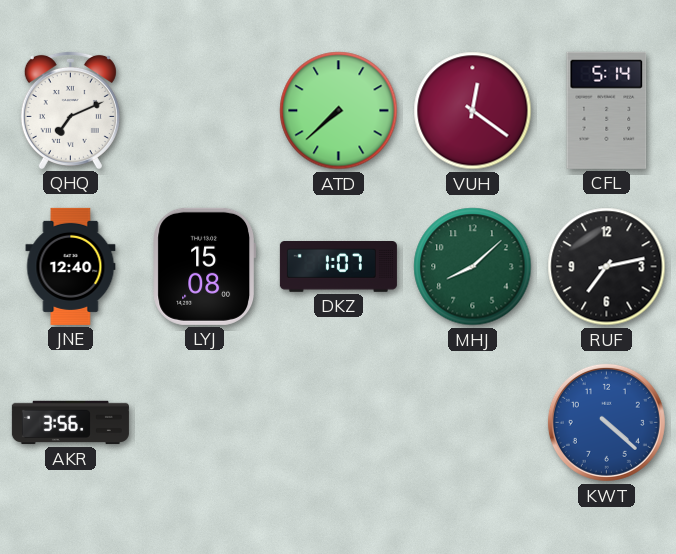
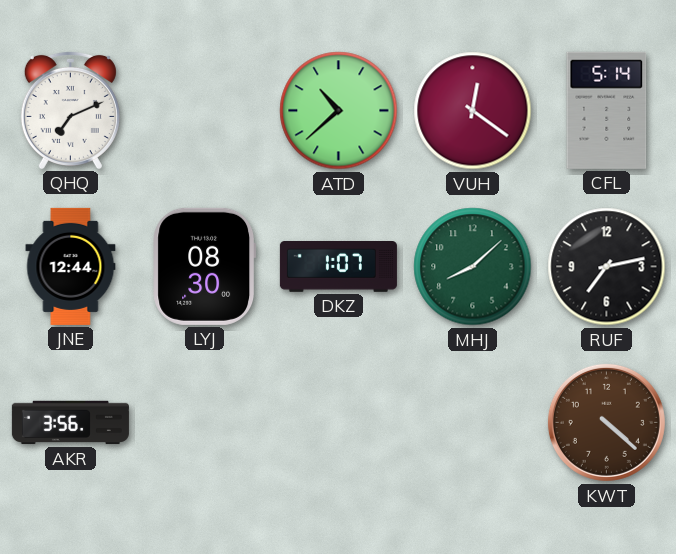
ATD: 7:38 -> 10:38 (339, 111)
JNE: 12:40 -> 12:44 (71, 266)
LYJ: 15:08 -> 08:30 (205, 266)
KWT dial: blue -> brown (606, 422)
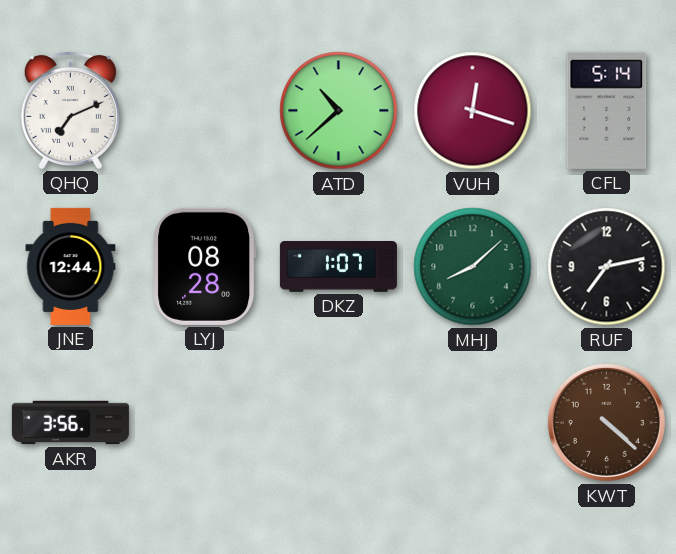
VUH: 12:21 -> 12:18 (473, 111)
LYJ: 08:30 -> 08:28 (205, 266)
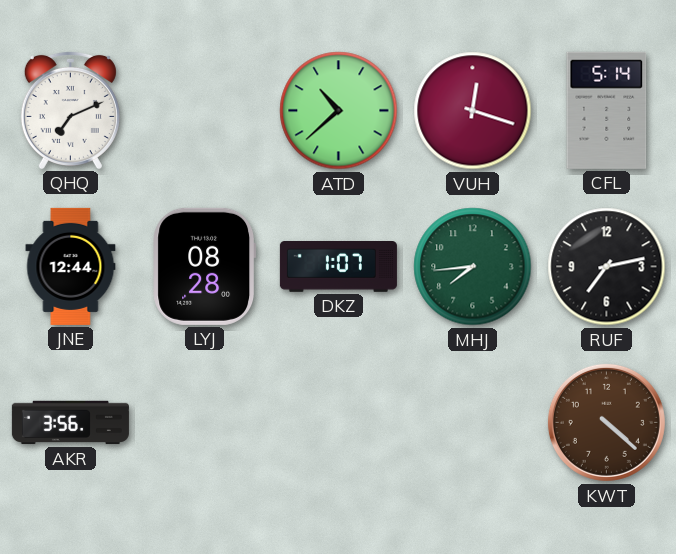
MHJ: 8:08 -> 7:44 (473, 267)
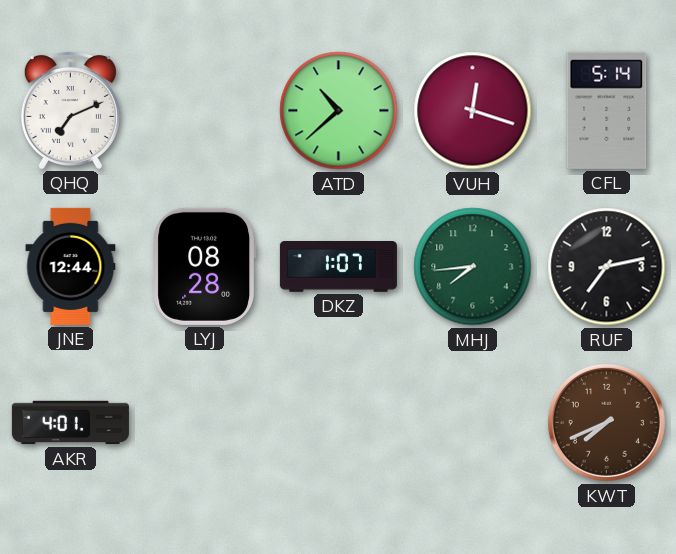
AKR: 3:56 -> 4:01 (70, 423)
KWT: 4:22 -> 7:41 (606, 422)
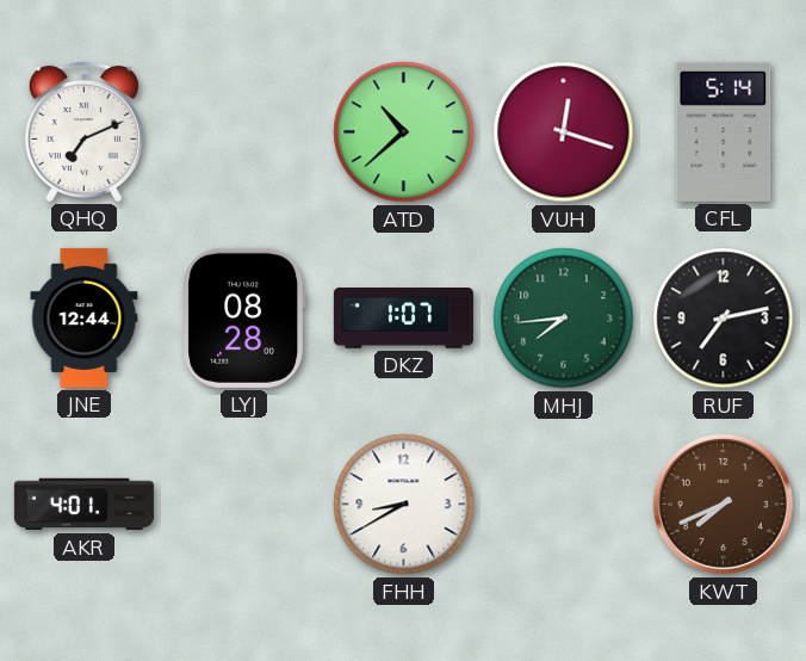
FHH: none -> 8:40 (404, 505)
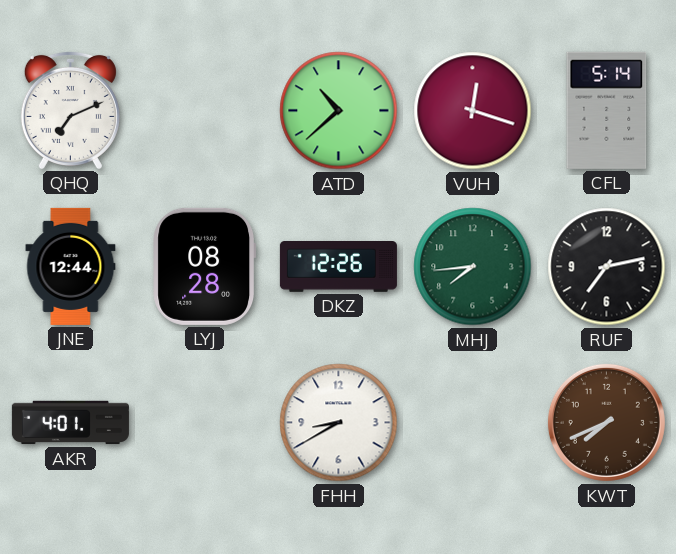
DKZ: 1:07 -> 12:26 (338, 267)
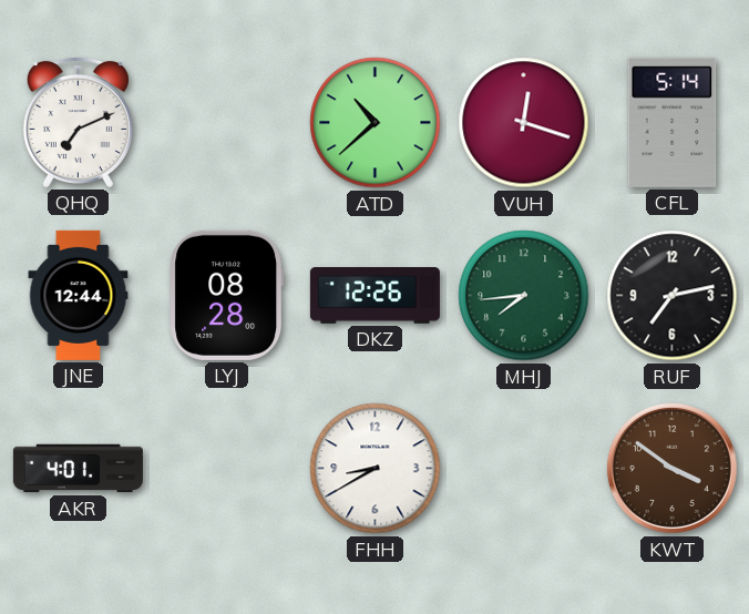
KWT: 7:41 -> 3:51 (671, 468)
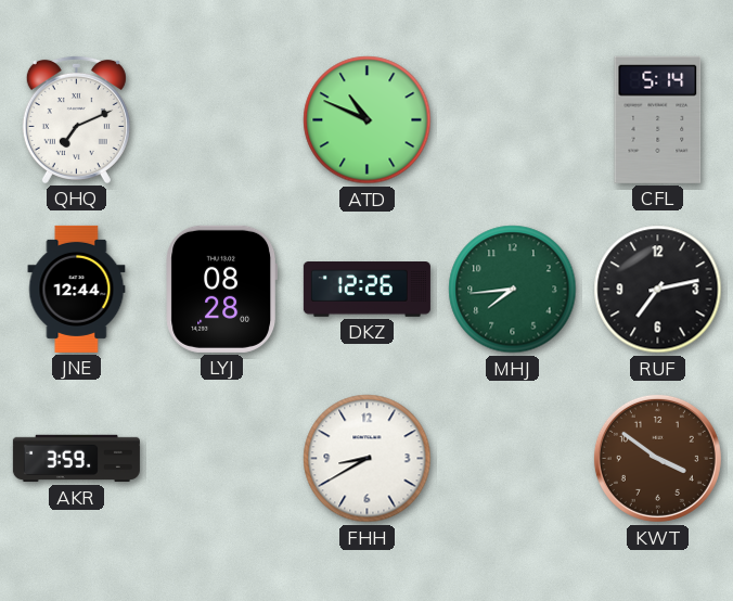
ATD: 10:38 -> 10:49 (368, 120)
VUH: 12:18 -> none (524, 123)
AKR: 4:01 -> 3:59 (76, 459)
